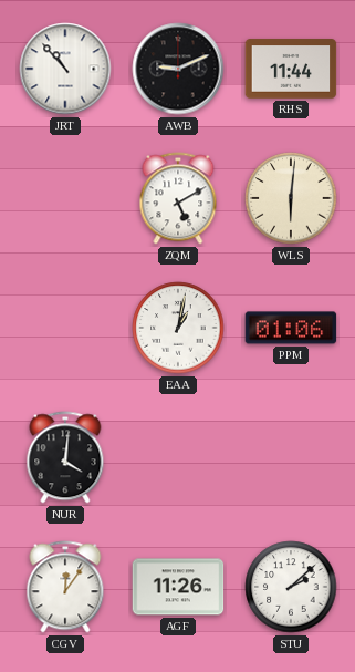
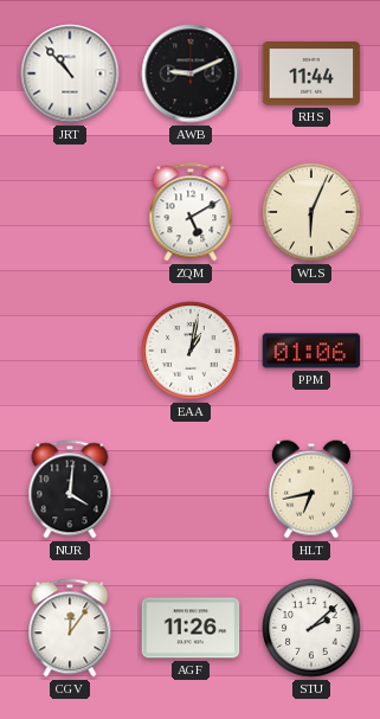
WLS: 6:01 -> 6:04 (311, 212)
HLT: none -> 6:43 (311, 489)
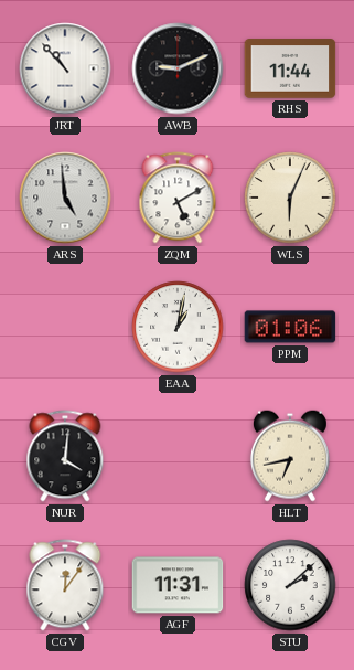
ARS: none -> 4:59 (65, 198)
AGF: 11:26 -> 11:31 (178, 585)
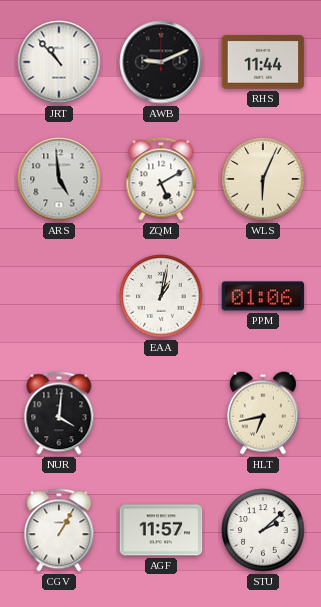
CGV: 12:06 -> 1:05 (59, 530)
AGF: 11:31 -> 11:57 (161, 530)
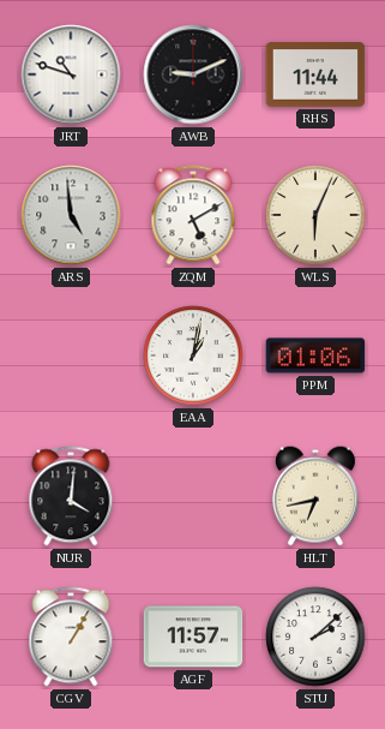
JRT: 10:53 -> 10:48 (71, 74)
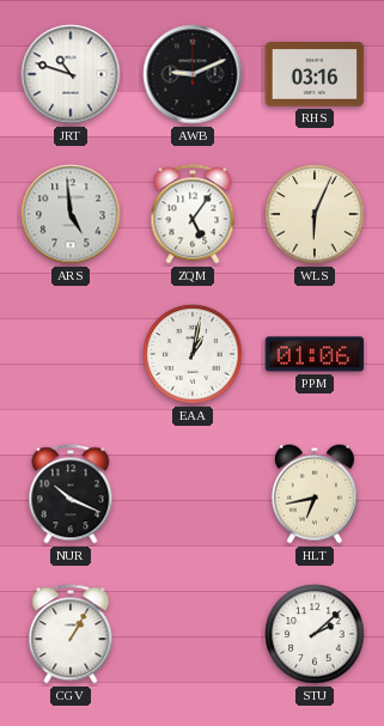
RHS: 11:44 -> 03:16 (315, 74)
ZQM: 5:10 -> 5:06 (193, 214)
NUR: 4:01 -> 10:19 (71, 494)
AGF: 11:57 -> none (193, 637)
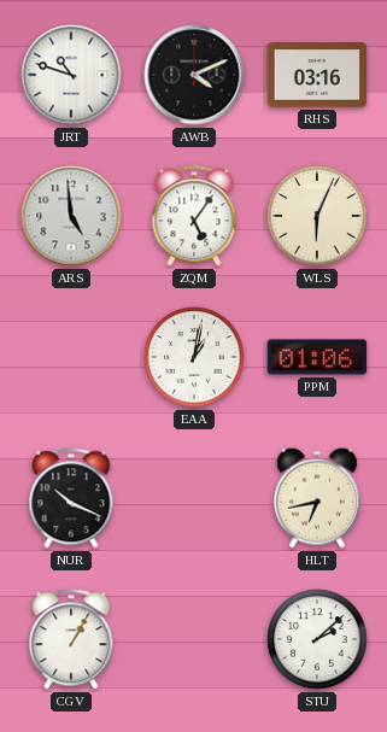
AWB: 9:11 -> 4:11 (194, 75)
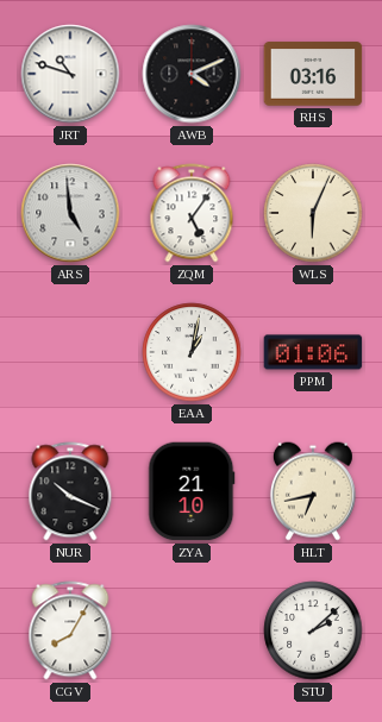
ZYA: none -> 21:10 (192, 491)
CGV: 1:05 -> 8:05 (70, 630)
